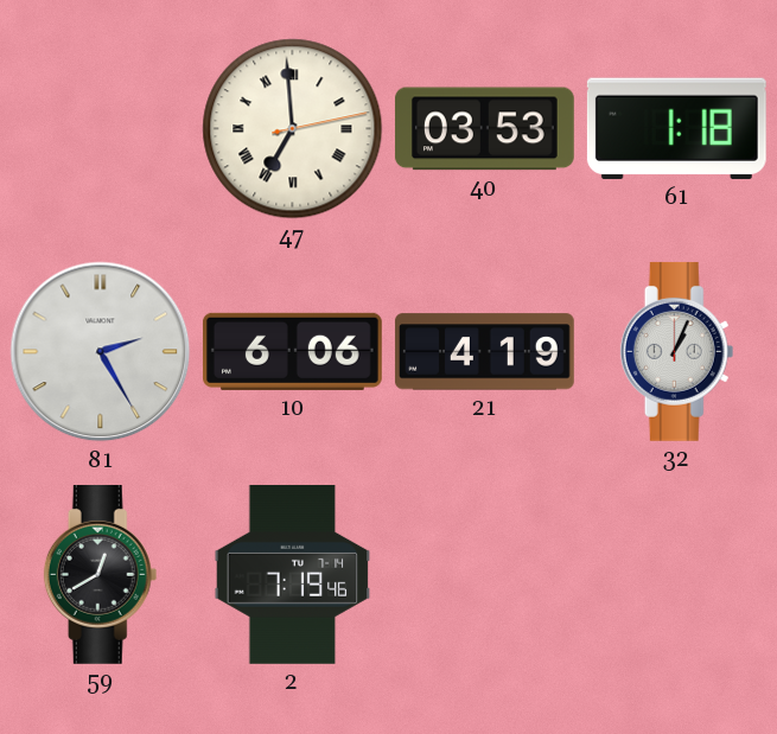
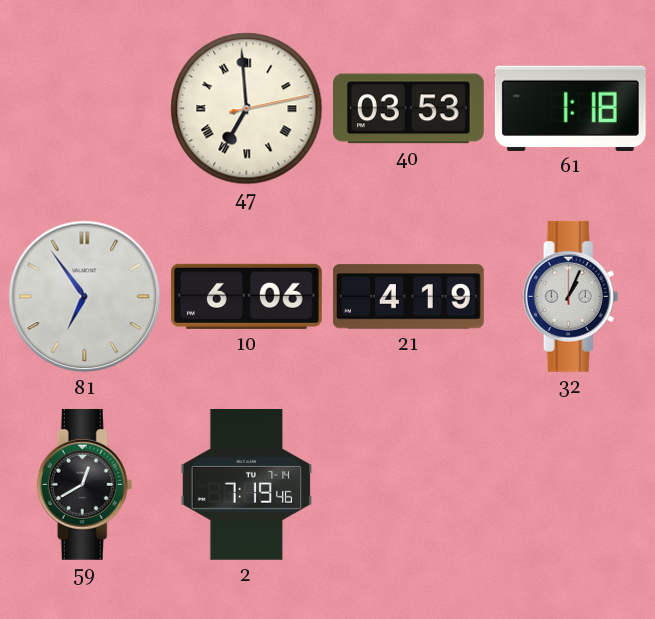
81: 2:25 -> 6:54 (85, 297)
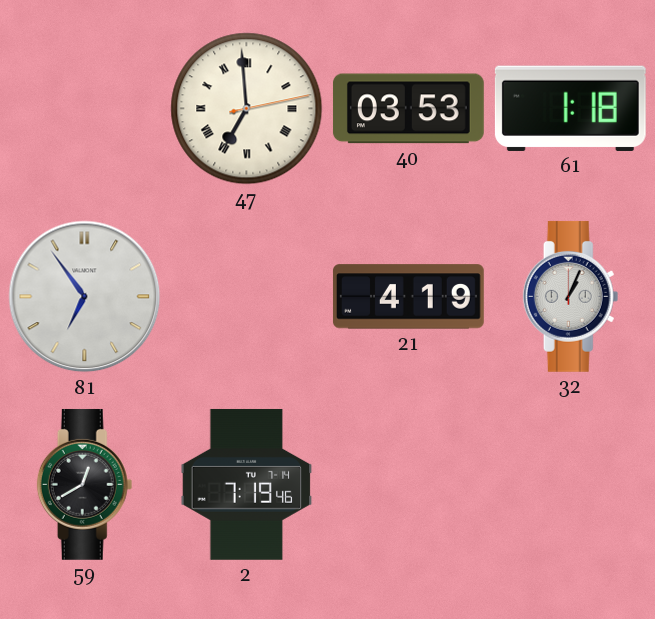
10: 6:06 -> none (246, 296)
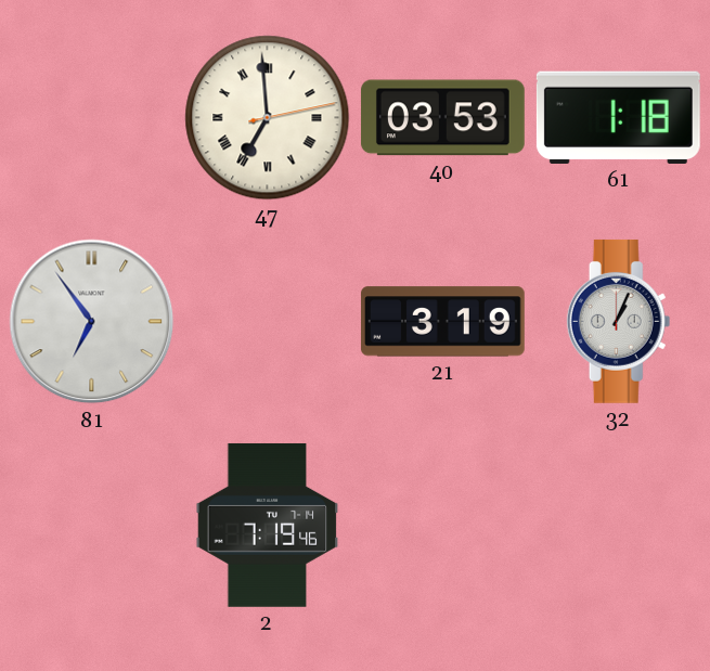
21: 4:19 -> 3:19 (442, 322)
59: 12:40 -> none (85, 484)
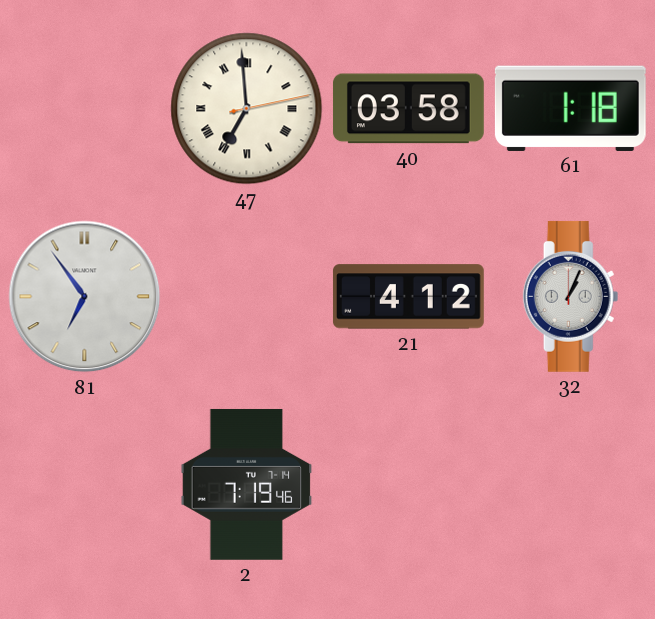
40: 03:53 -> 03:58 (408, 109)
21: 3:19 -> 4:12 (408, 297)
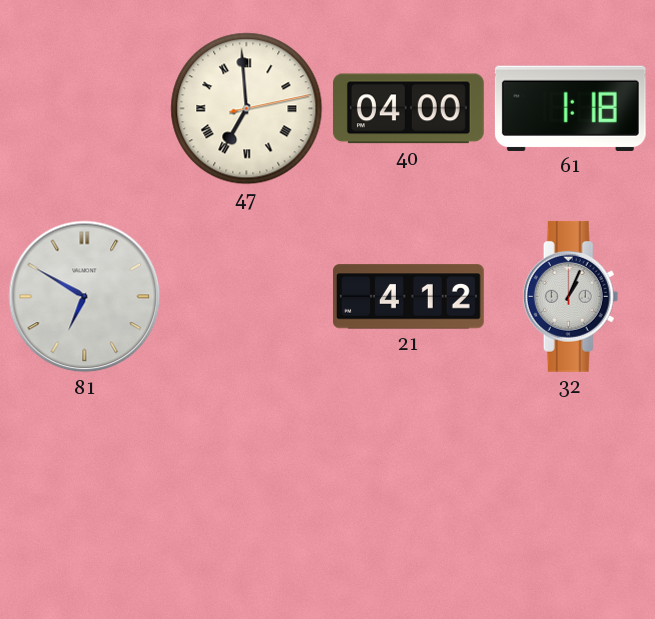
40: 03:58 -> 04:00 (408, 109)
81: 6:54 -> 6:50 (85, 297)
2: 7:19 -> none (247, 484)
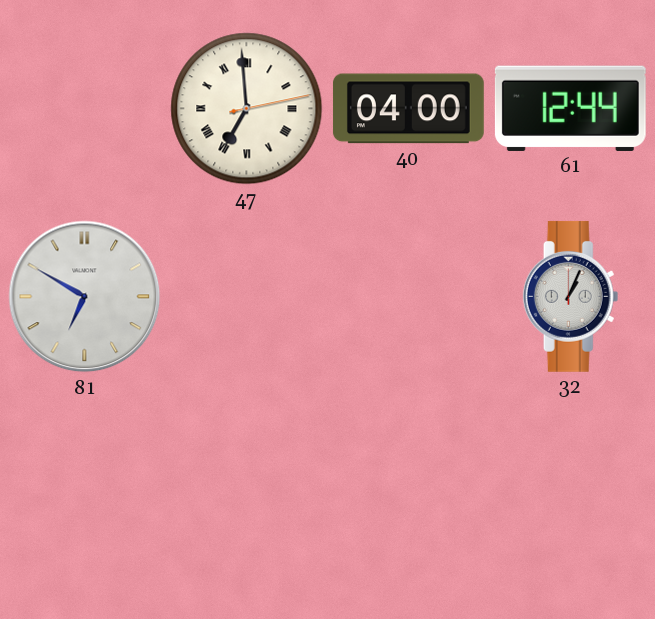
61: 1:18 -> 12:44 (570, 108)
21: 4:12 -> none (408, 297)
